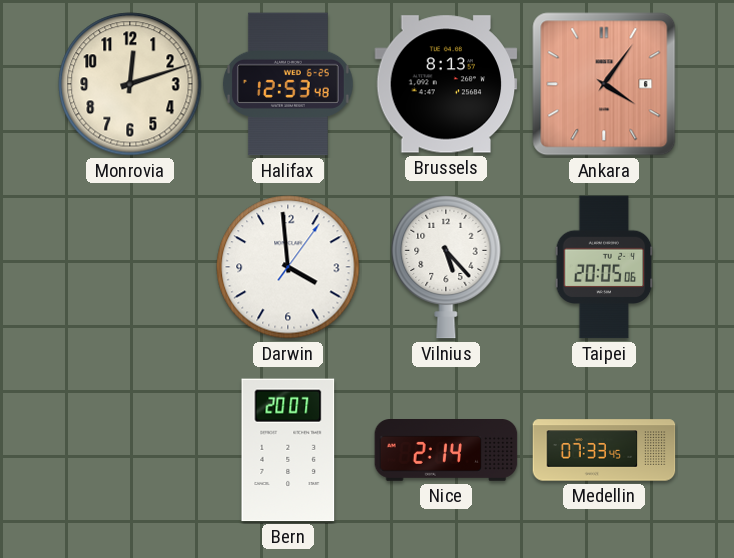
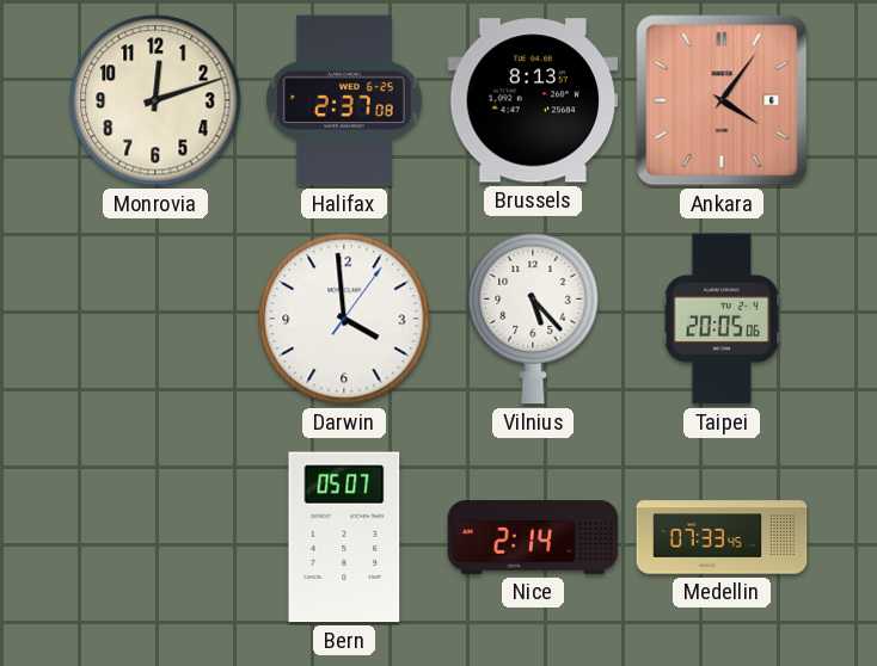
Halifax: 12:53 -> 2:37 (344, 100)
Bern: 20:07 -> 05:07 (344, 537)
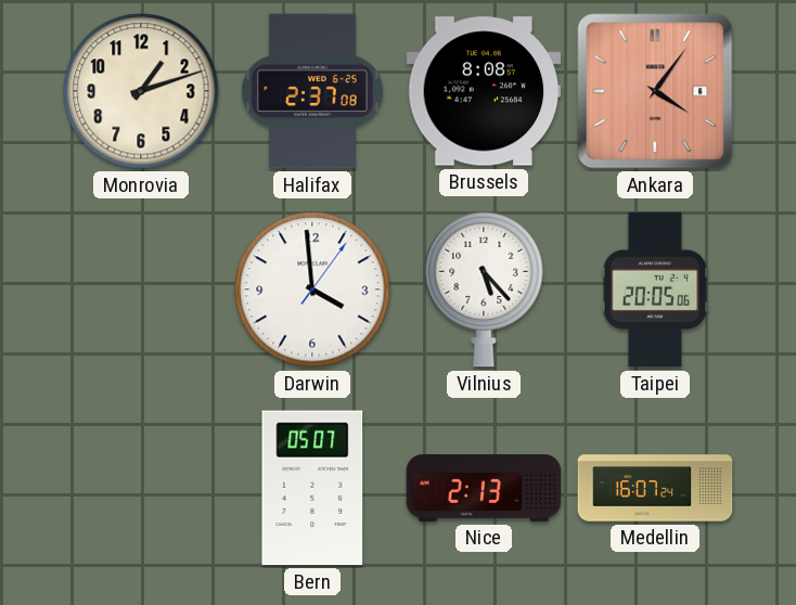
Monrovia: 12:12 -> 1:12 (141, 91)
Brussels: 8:13 -> 8:08 (484, 91)
Nice: 2:14 -> 2:13 (484, 489)
Medellin: 07:33 -> 16:07 (655, 488)
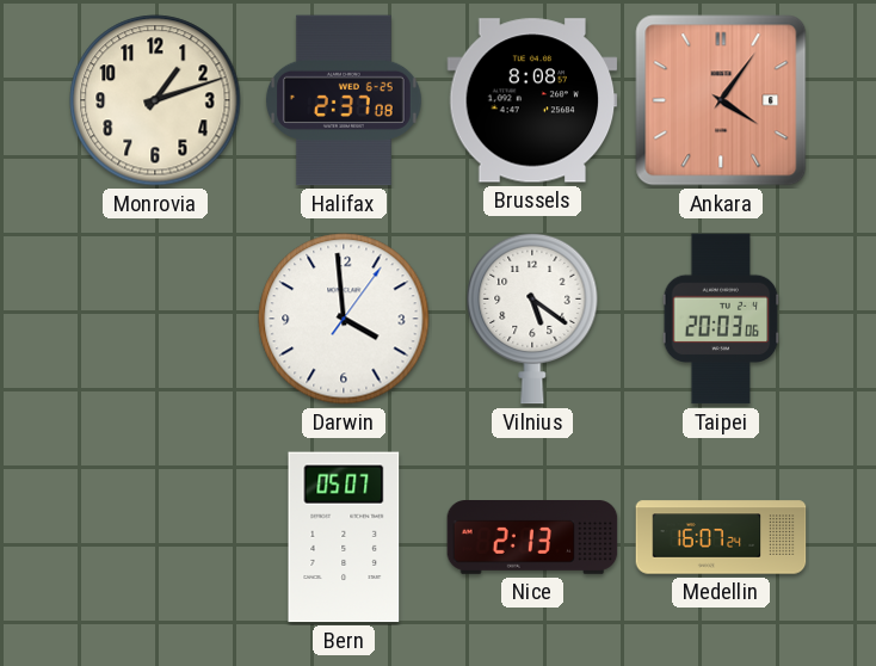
Vilnius: 5:23 -> 5:21 (532, 319)
Taipei: 20:05 -> 20:03 (721, 319)
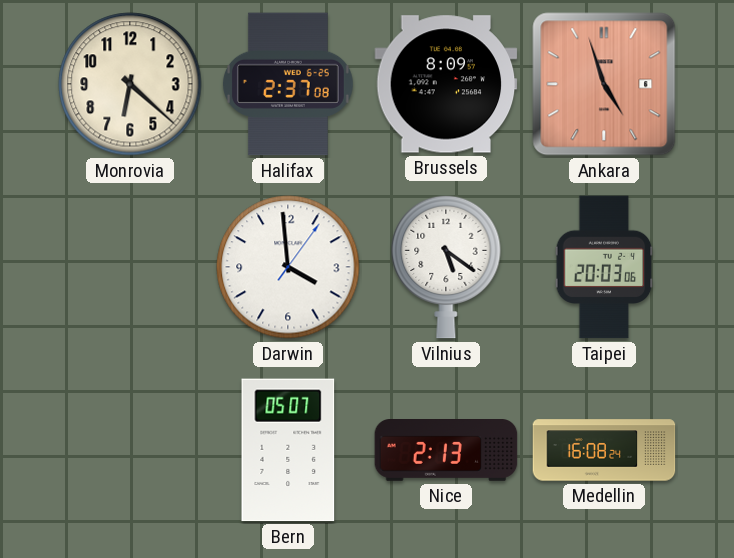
Monrovia: 1:12 -> 6:22 (130, 84)
Brussels: 8:08 -> 8:09 (446, 84)
Ankara: 4:06 -> 4:57 (604, 84)
Medellin: 16:07 -> 16:08 (604, 450)
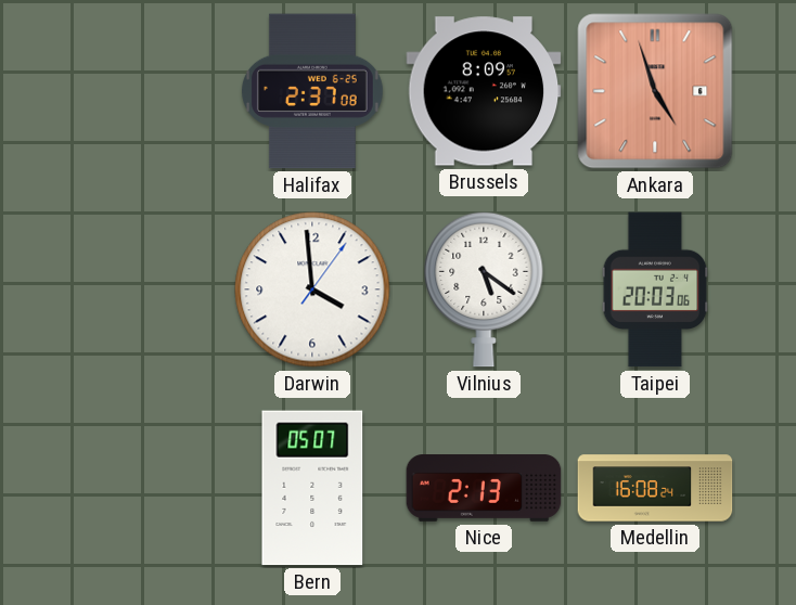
Monrovia: 6:22 -> none (130, 84)
